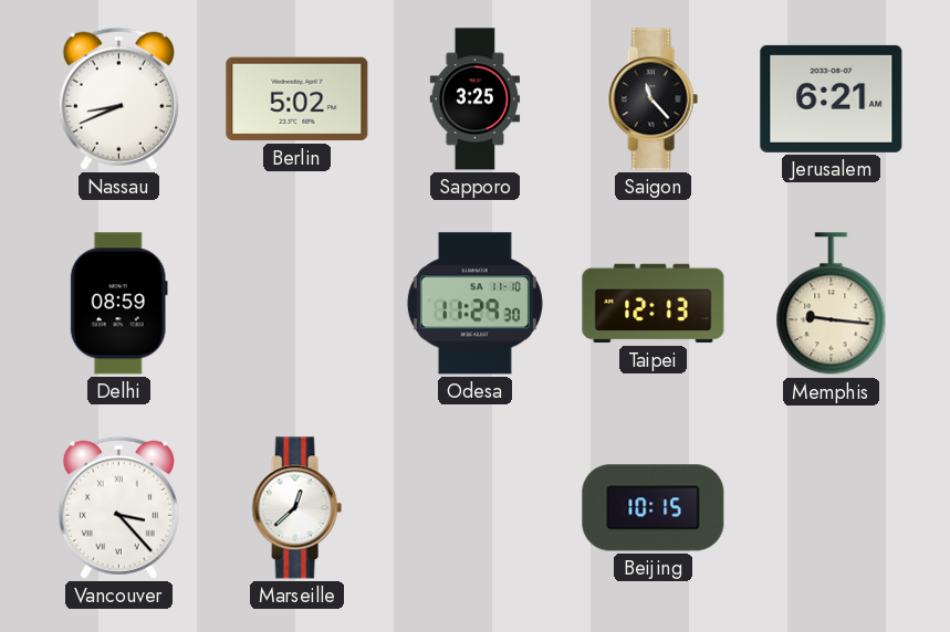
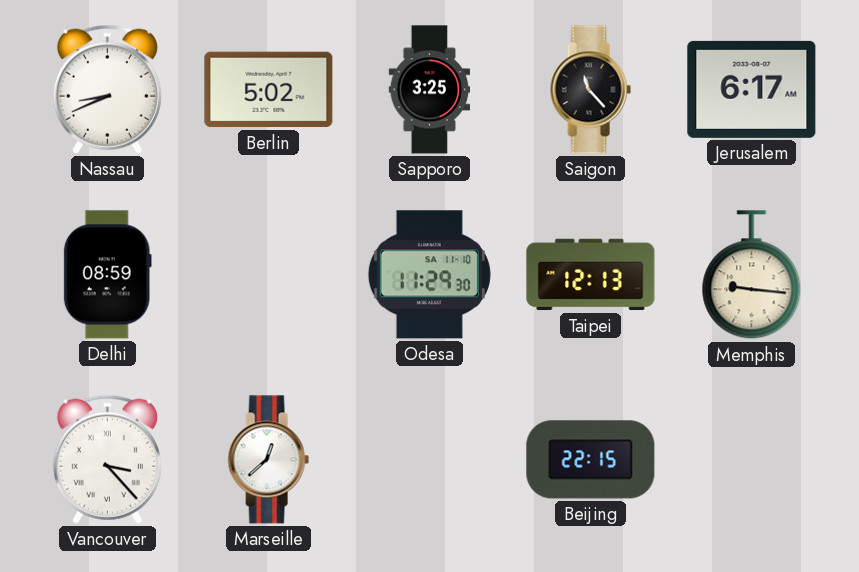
Jerusalem: 6:21 -> 6:17 (752, 89)
Beijing: 10:15 -> 22:15 (591, 460)
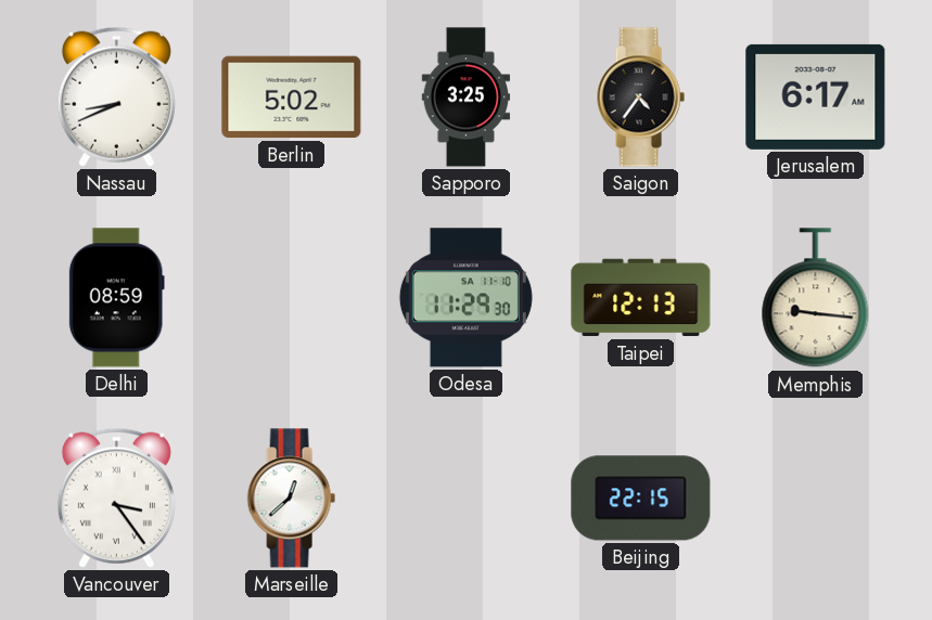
Saigon: 11:23 -> 4:36 (640, 98)
Vancouver: 3:23 -> 3:24 (116, 498)
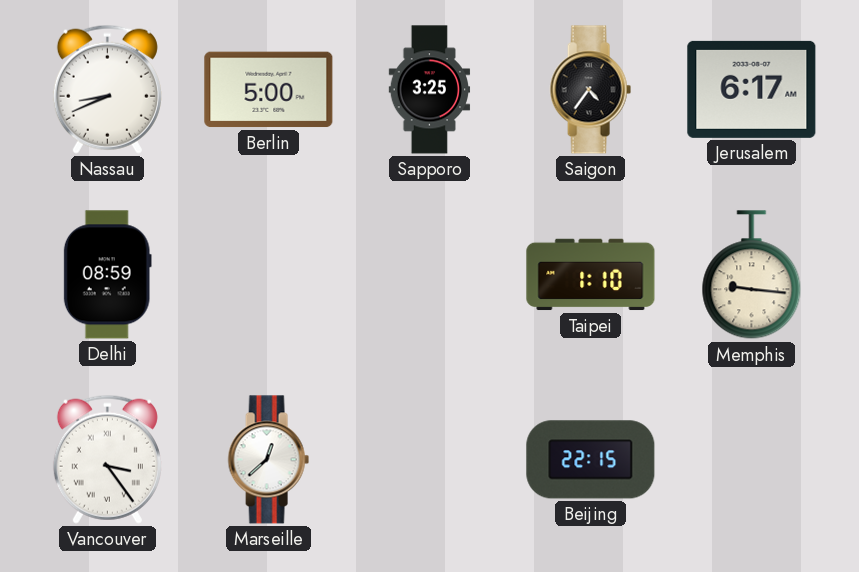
Berlin: 5:02 -> 5:00 (269, 90)
Odesa: 11:29 -> none (465, 298)
Taipei: 12:13 -> 1:10 (591, 275)
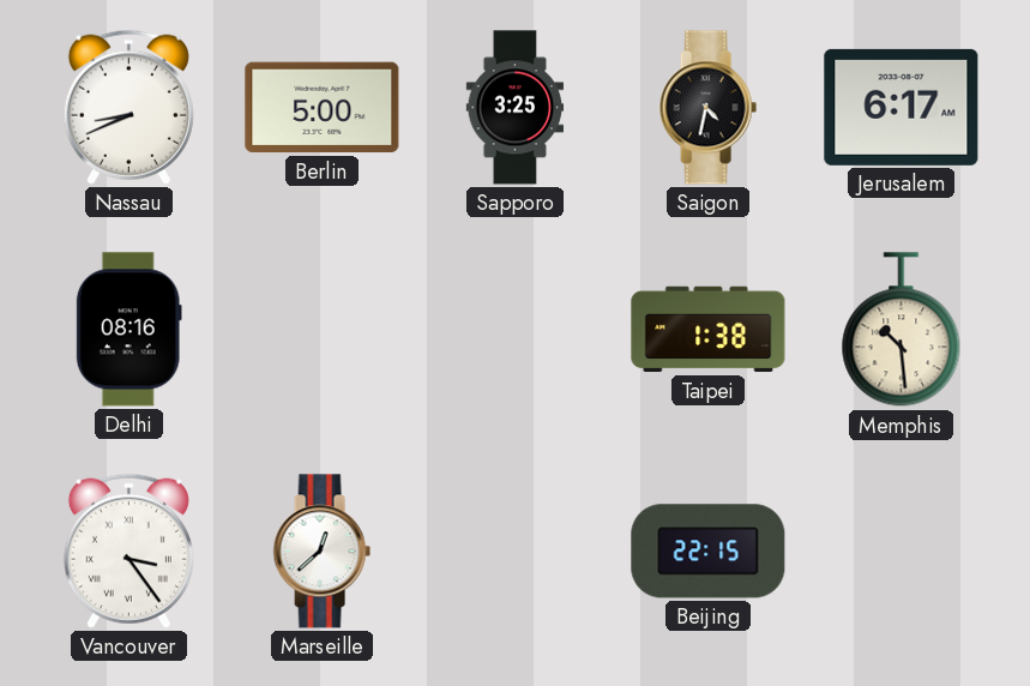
Saigon: 4:36 -> 4:32 (707, 108)
Delhi: 08:59 -> 08:16 (128, 330)
Taipei: 1:10 -> 1:38 (709, 330)
Memphis: 9:16 -> 10:29 (902, 330)
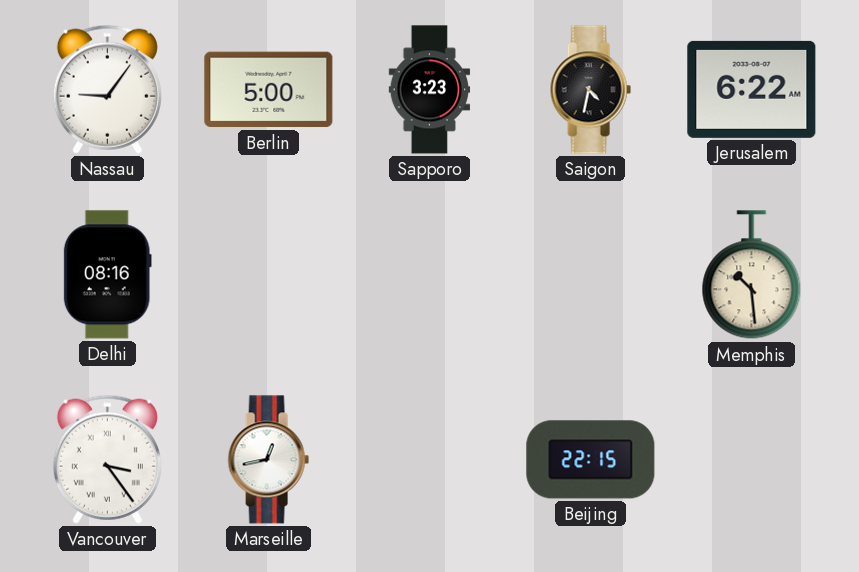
Nassau: 8:41 -> 9:06 (107, 89)
Sapporo: 3:25 -> 3:23 (430, 90)
Jerusalem: 6:17 -> 6:22 (752, 89)
Taipei: 1:38 -> none (709, 330)
Marseille: 12:38 -> 12:43 (268, 460)
